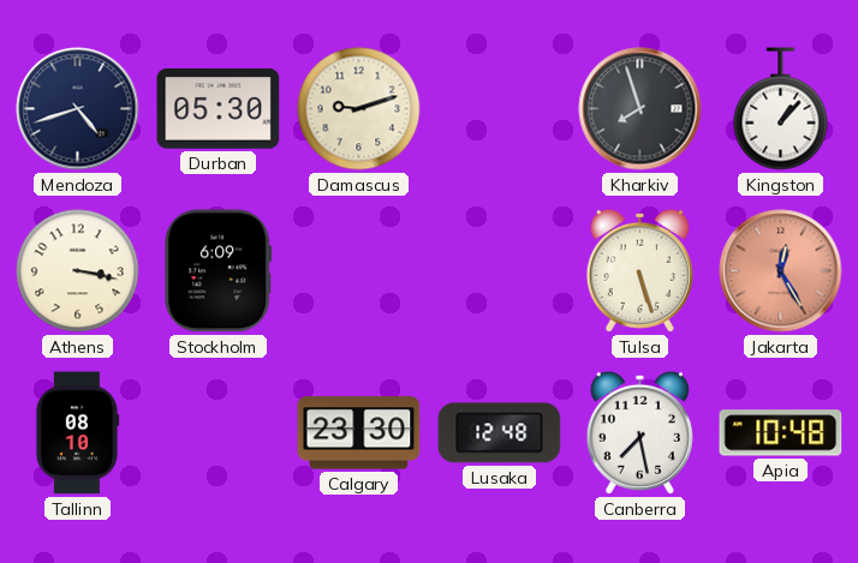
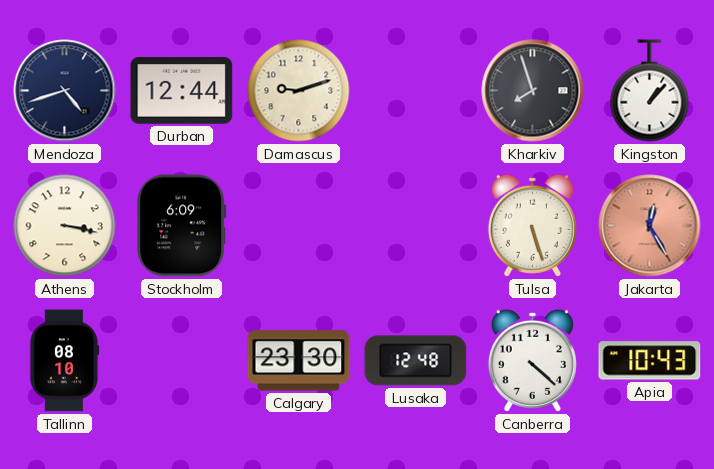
Durban: 05:30 -> 12:44 (182, 91)
Canberra: 7:28 -> 4:22 (532, 360)
Apia: 10:48 -> 10:43 (650, 361)
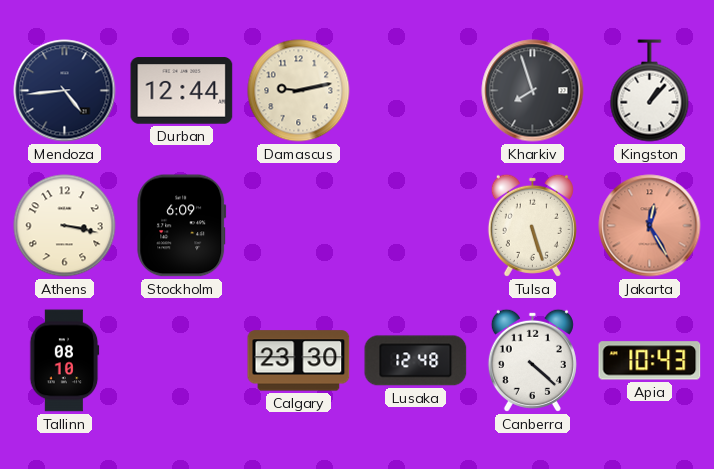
Mendoza: 4:42 -> 4:44 (65, 91)
Damascus: 9:12 -> 9:13 (299, 91)
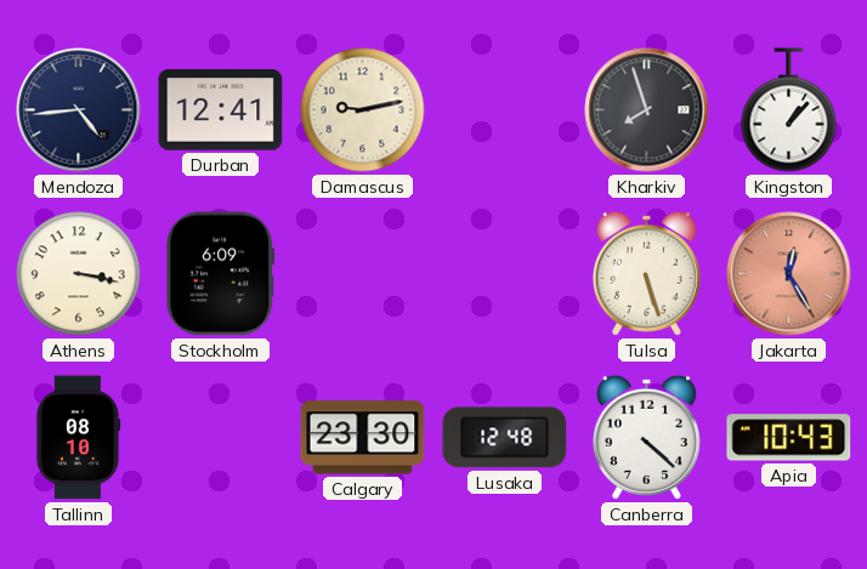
Durban: 12:44 -> 12:41 (221, 110)
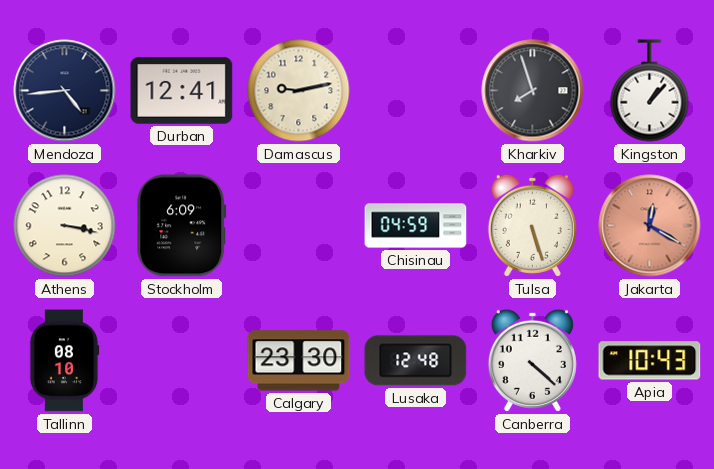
Chisinau: none -> 04:59 (416, 226)
Jakarta: 12:25 -> 12:20 (650, 226)
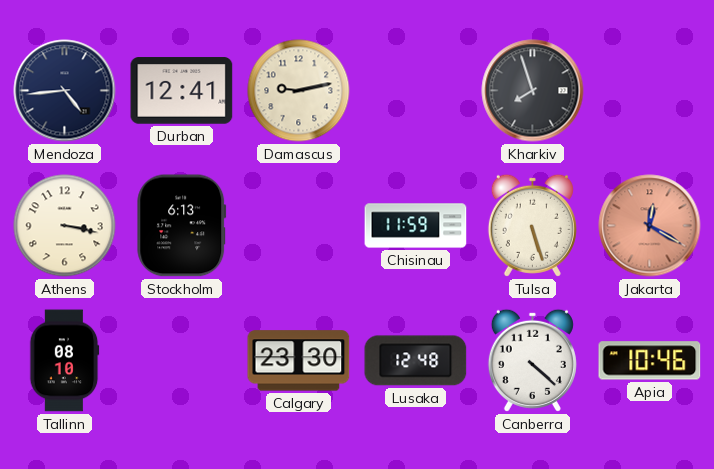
Kingston: 1:07 -> none (650, 91)
Stockholm: 6:09 -> 6:13 (182, 226)
Chisinau: 04:59 -> 11:59 (416, 226)
Apia: 10:43 -> 10:46 (650, 361)
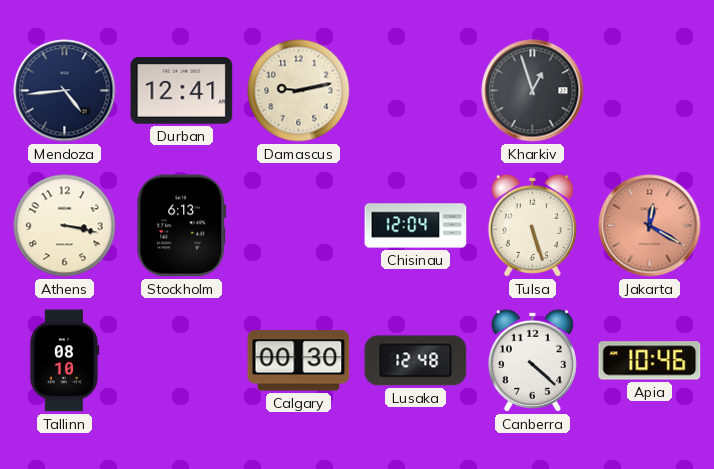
Kharkiv: 7:57 -> 12:57 (533, 91)
Chisinau: 11:59 -> 12:04 (416, 226)
Calgary: 23:30 -> 00:30 (299, 361)
